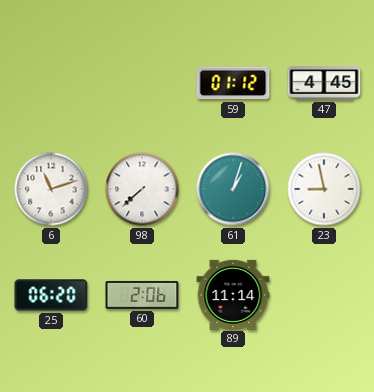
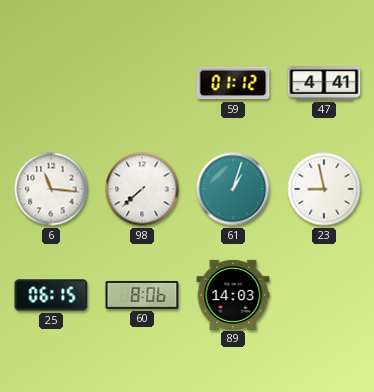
47: 4:45 -> 4:41 (324, 84)
6: 11:12 -> 11:16 (51, 189)
25: 06:20 -> 06:15 (51, 295)
60: 2:06 -> 8:06 (142, 295)
89: 11:14 -> 14:03 (233, 294)
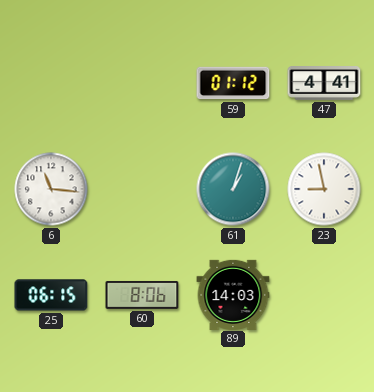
98: 7:38 -> none (142, 189)
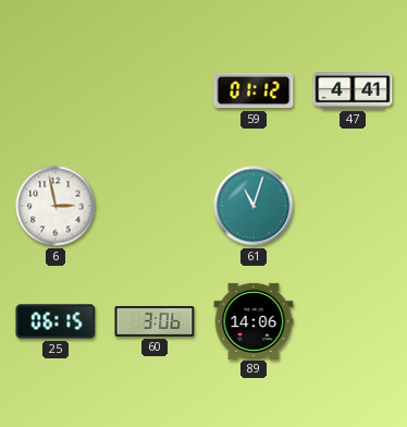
6: 11:16 -> 2:58 (55, 206)
61: 1:03 -> 11:03 (254, 206)
23: 8:58 -> none (324, 189)
60: 8:06 -> 3:06 (155, 321)
89: 14:03 -> 14:06 (254, 320)
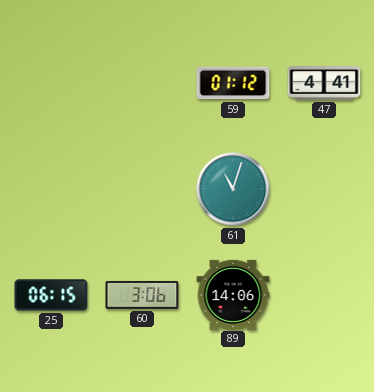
6: 2:58 -> none (55, 206)
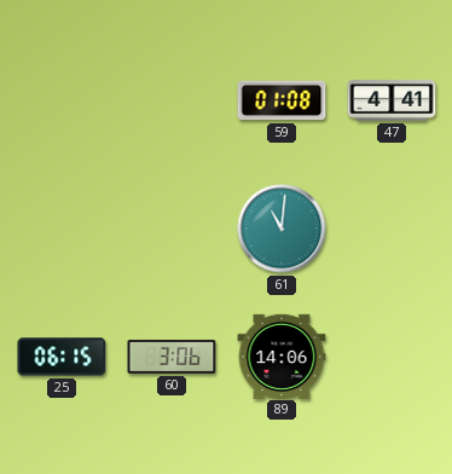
59: 01:12 -> 01:08 (282, 100)
61: 11:03 -> 11:01 (282, 229)
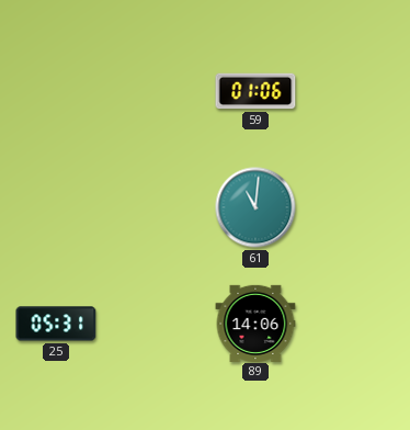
59: 01:08 -> 01:06 (255, 91)
47: 4:41 -> none (392, 102)
25: 06:15 -> 05:31 (56, 324)
60: 3:06 -> none (172, 357)
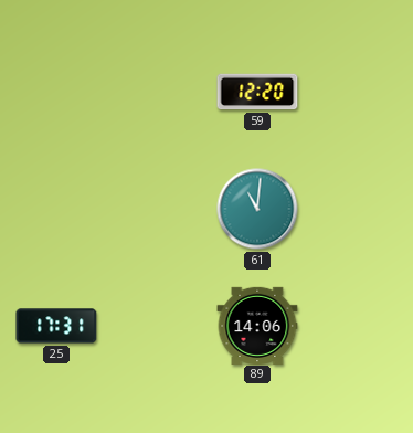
59: 01:06 -> 12:20 (257, 92)
25: 05:31 -> 17:31 (56, 326)
